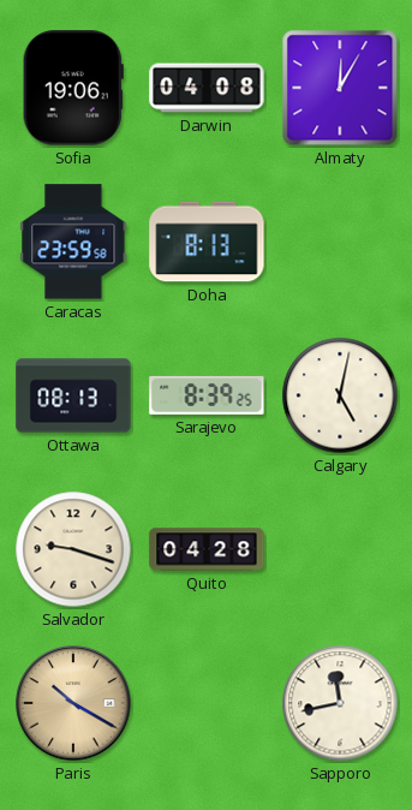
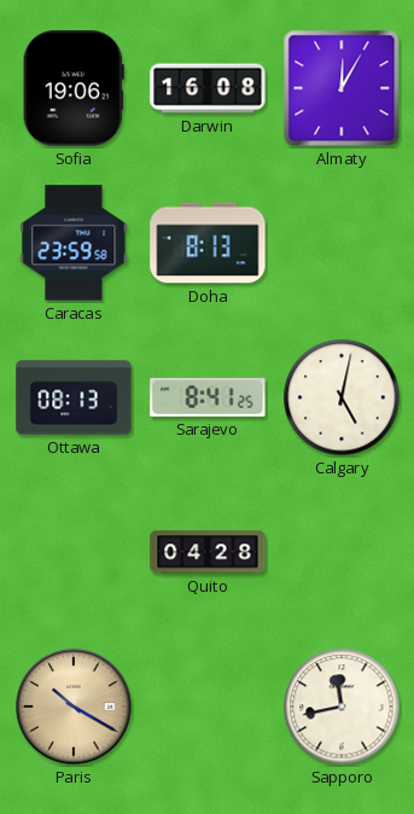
Darwin: 04:08 -> 16:08 (208, 88)
Sarajevo: 8:39 -> 8:41 (208, 397)
Salvador: 9:18 -> none (73, 549)
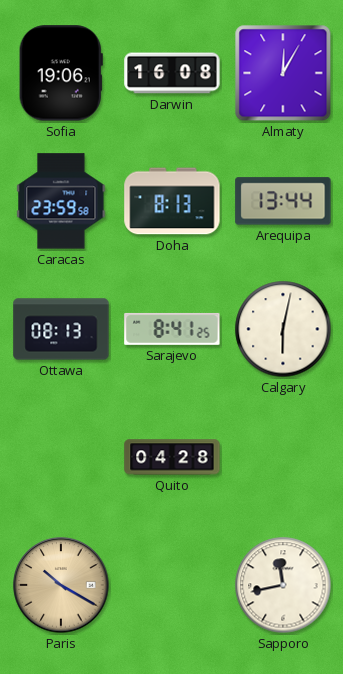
Arequipa: none -> 13:44 (283, 201)
Calgary: 5:02 -> 6:02 (283, 329)
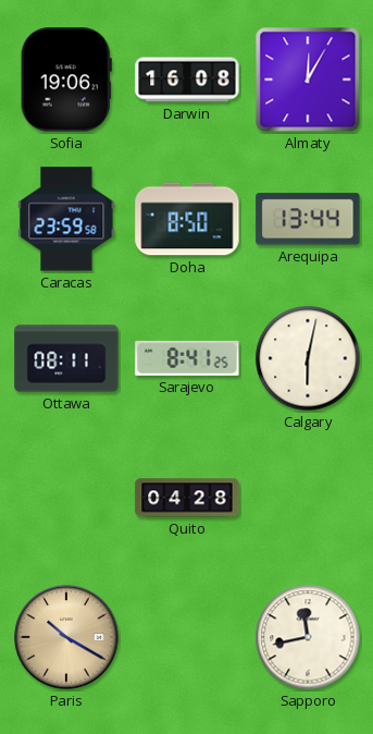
Doha: 8:13 -> 8:50 (187, 219)
Ottawa: 08:13 -> 08:11 (66, 358)
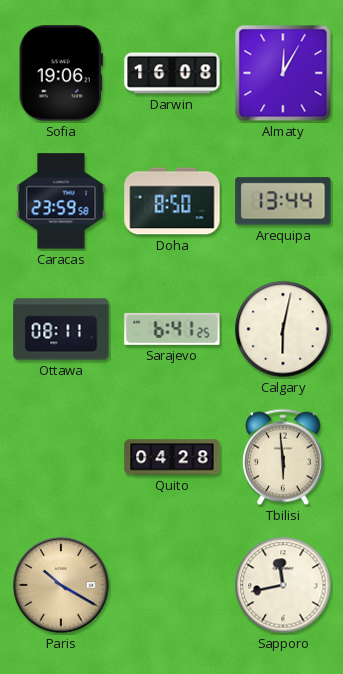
Sarajevo: 8:41 -> 6:41 (172, 329)
Tbilisi: none -> 5:59 (283, 457)
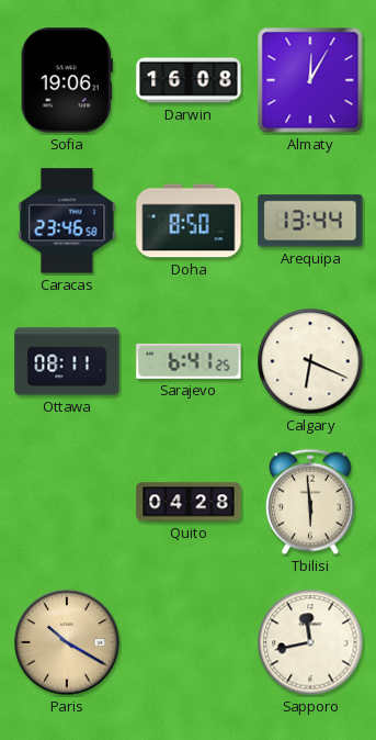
Caracas: 23:59 -> 23:46 (67, 221)
Calgary: 6:02 -> 6:19 (310, 361)
